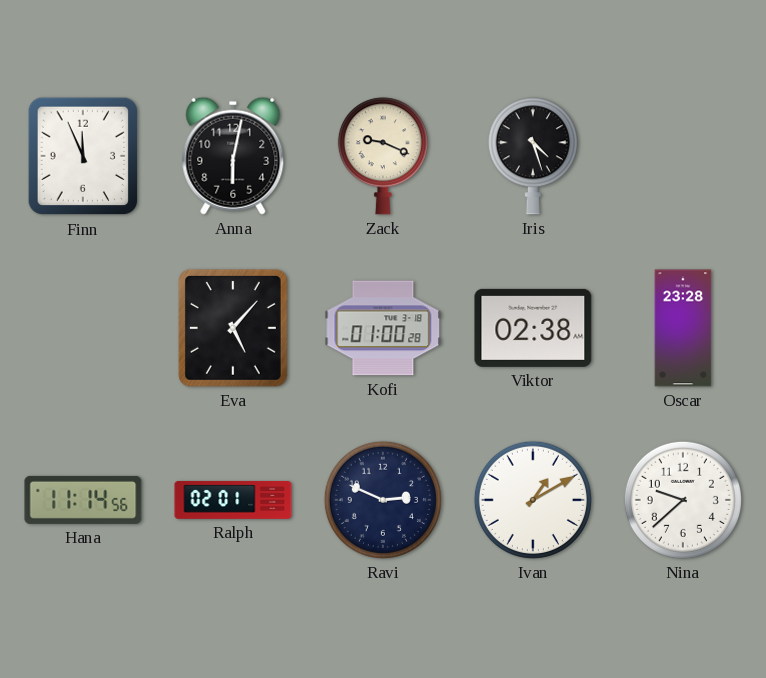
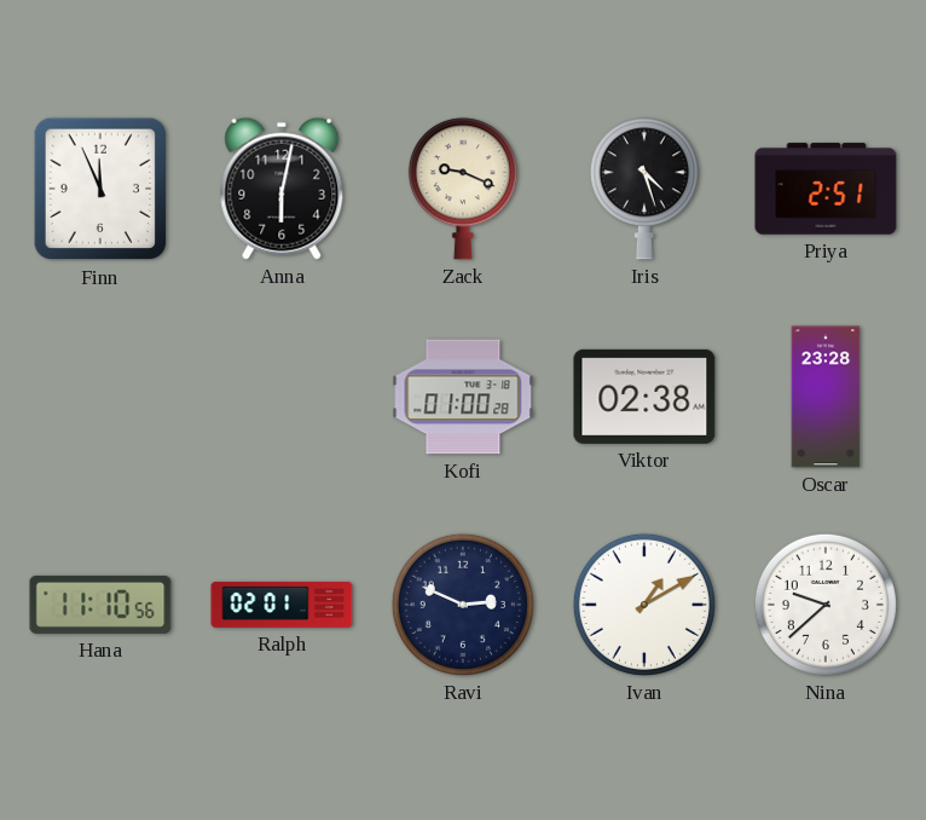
Priya: none -> 2:51 (826, 189)
Eva: 5:07 -> none (233, 328)
Hana: 11:14 -> 11:10 (100, 605)
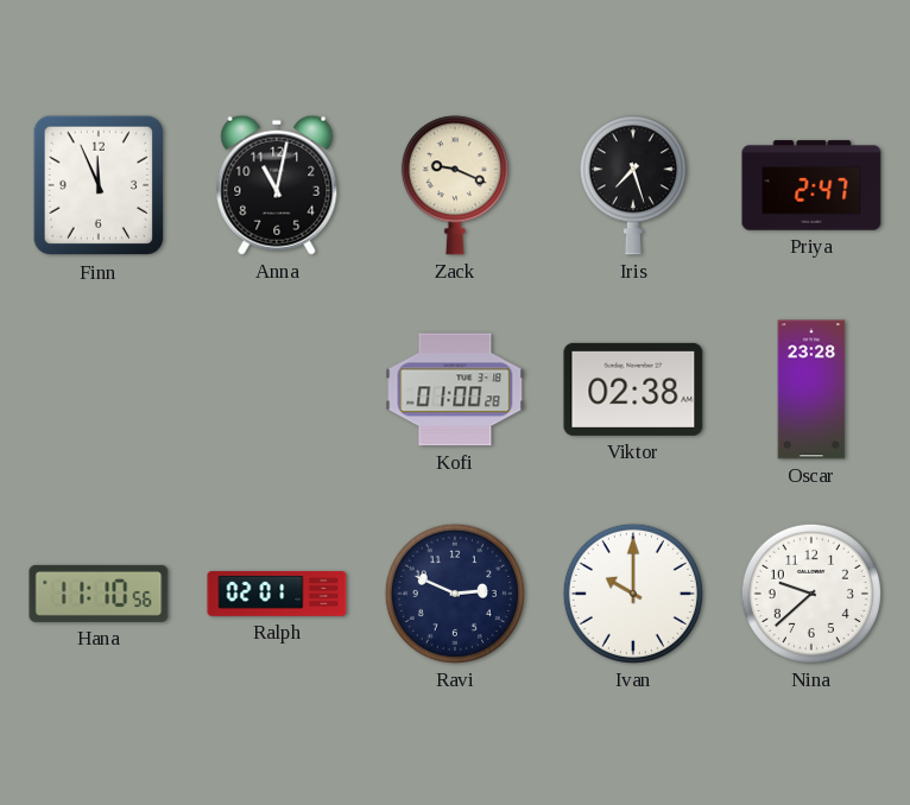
Anna: 6:02 -> 11:02 (277, 185)
Iris: 4:27 -> 7:27 (633, 185)
Priya: 2:51 -> 2:47 (811, 185)
Ivan: 1:10 -> 10:00 (633, 594)
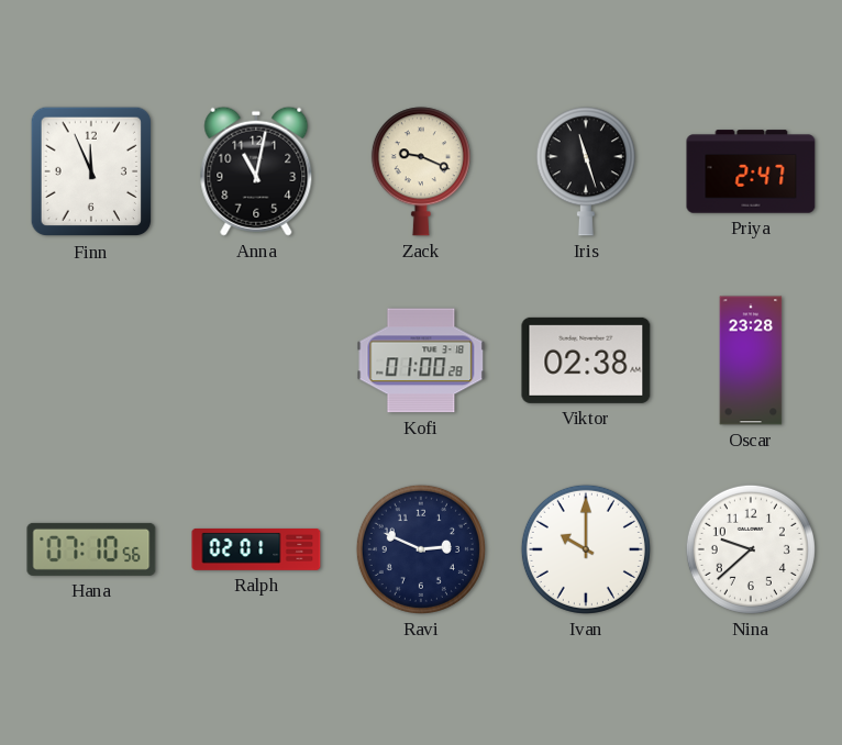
Iris: 7:27 -> 11:27 (586, 171)
Hana: 11:10 -> 07:10 (91, 549)
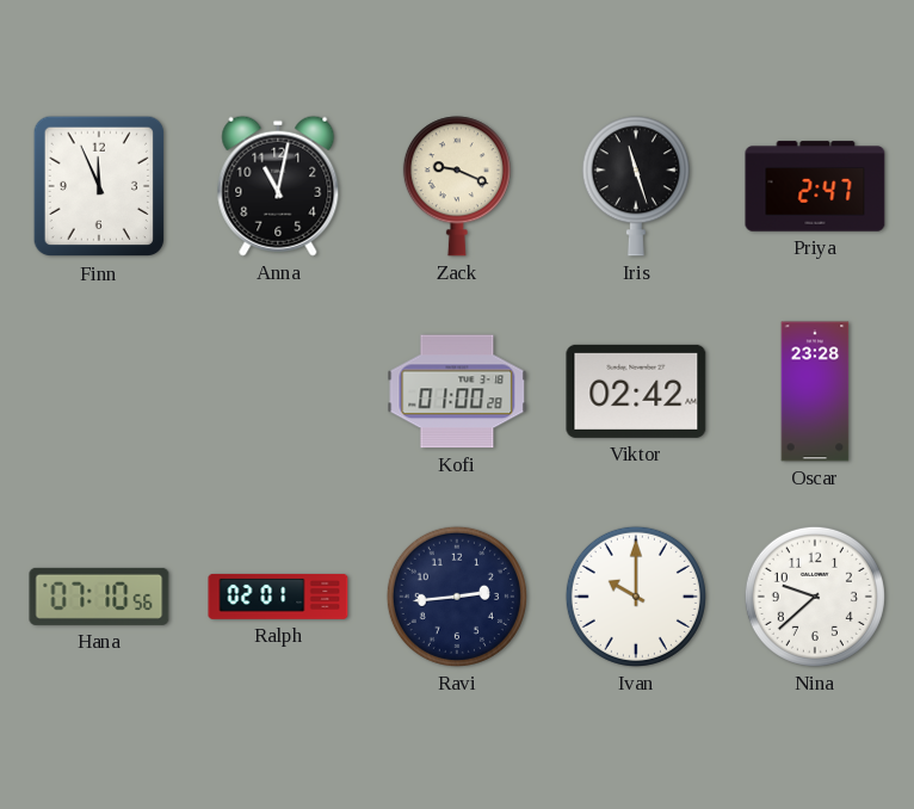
Viktor: 02:38 -> 02:42 (636, 391)
Ravi: 2:49 -> 2:44 (457, 597)
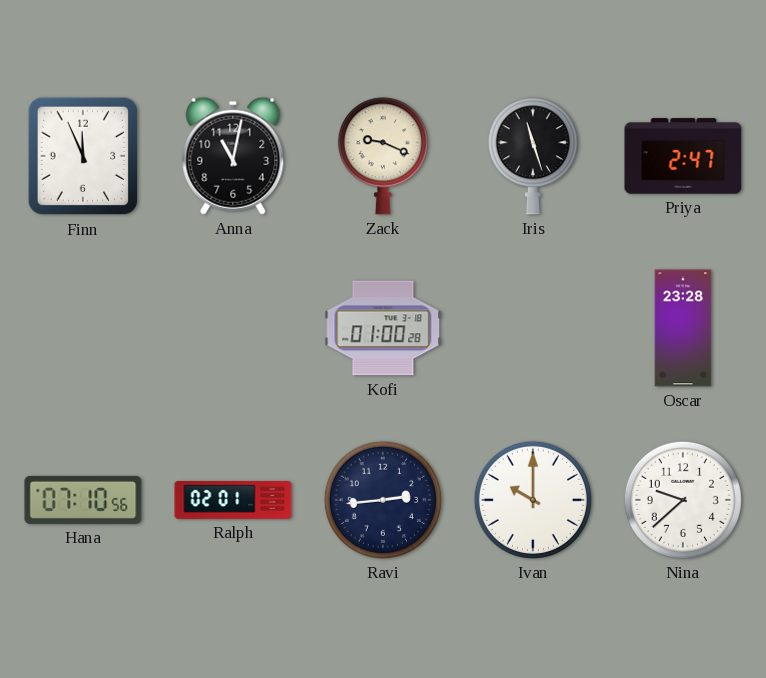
Viktor: 02:42 -> none (636, 391)
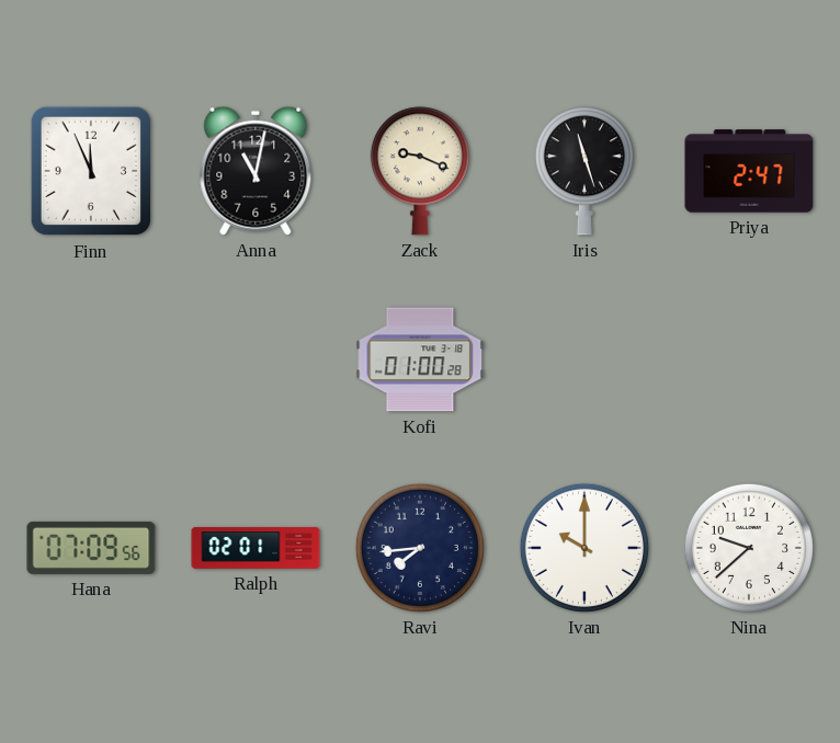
Oscar: 23:28 -> none (683, 328)
Hana: 07:10 -> 07:09 (91, 548)
Ravi: 2:44 -> 7:44 (420, 548)
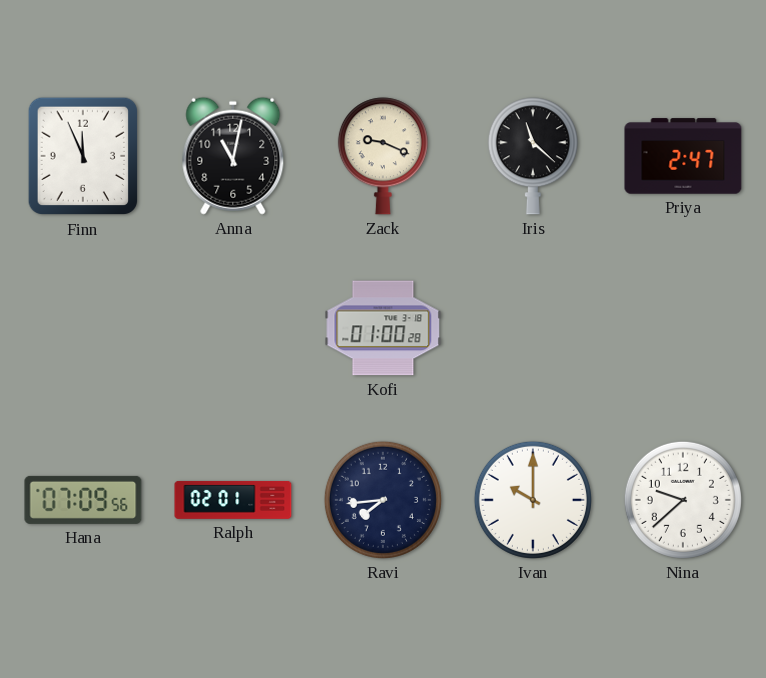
Iris: 11:27 -> 11:22 (533, 156)
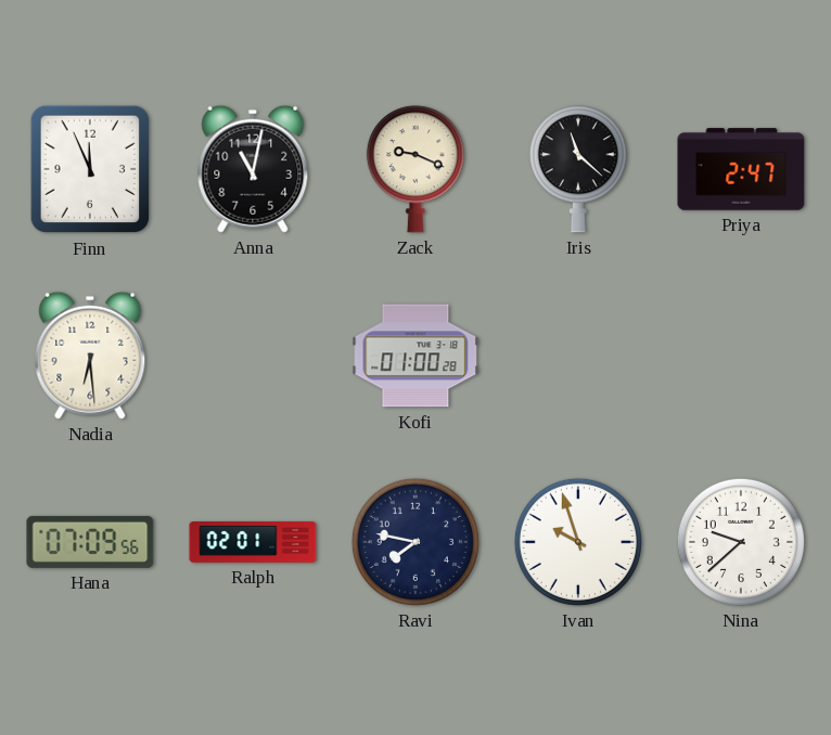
Nadia: none -> 6:29 (90, 356)
Ravi: 7:44 -> 7:47 (415, 542)
Ivan: 10:00 -> 9:57 (578, 542)
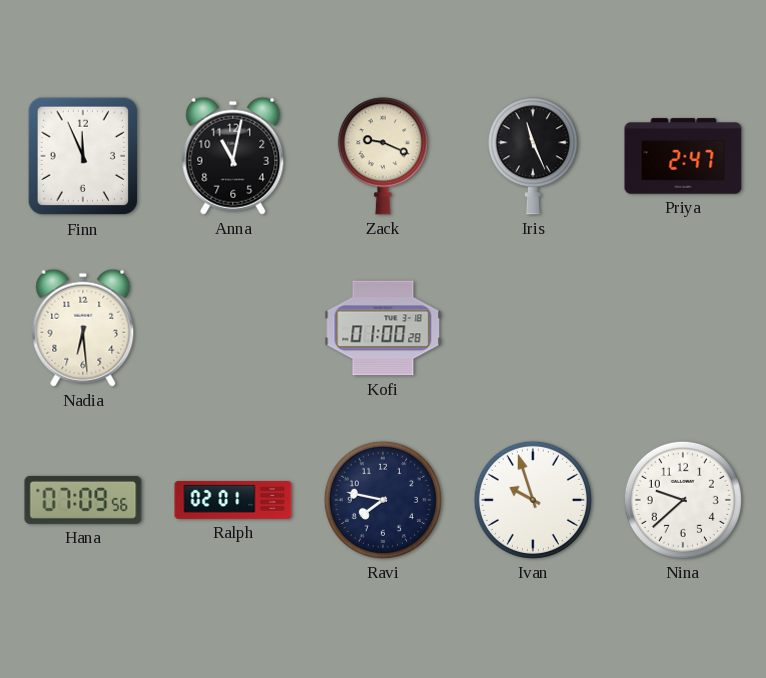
Iris: 11:22 -> 11:26 (533, 156)
